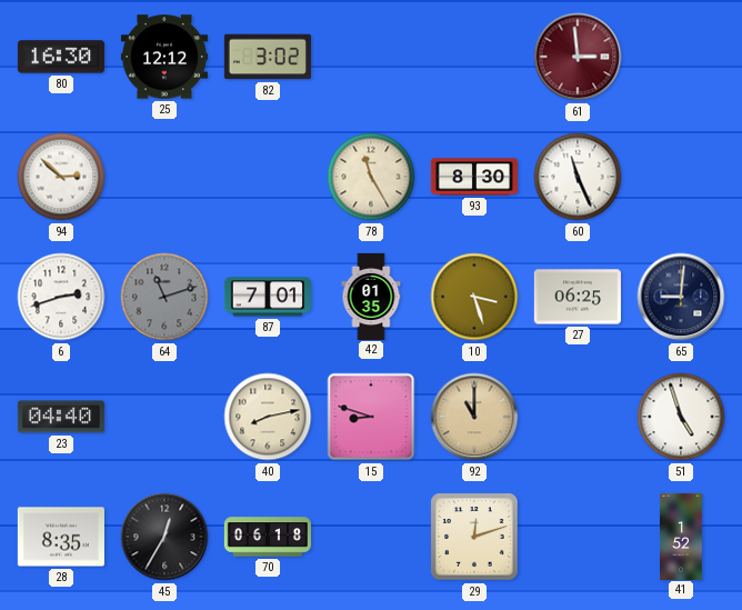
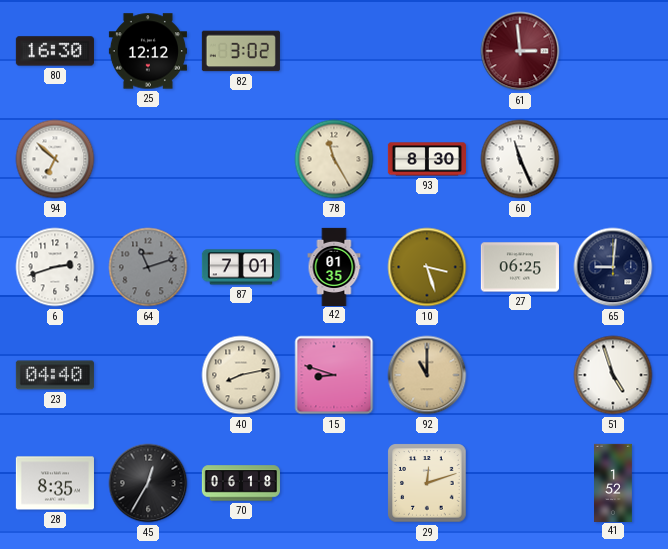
94: 2:52 -> 6:52 (55, 159)
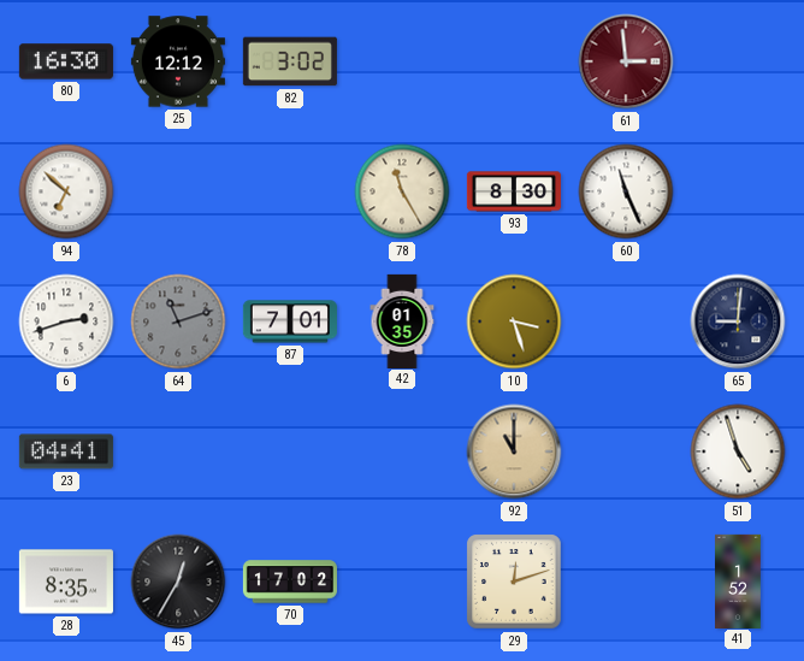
27: 06:25 -> none (520, 267)
23: 04:40 -> 04:41 (66, 452)
40: 8:13 -> none (241, 375)
15: 8:48 -> none (334, 375)
70: 06:18 -> 17:02 (290, 582)
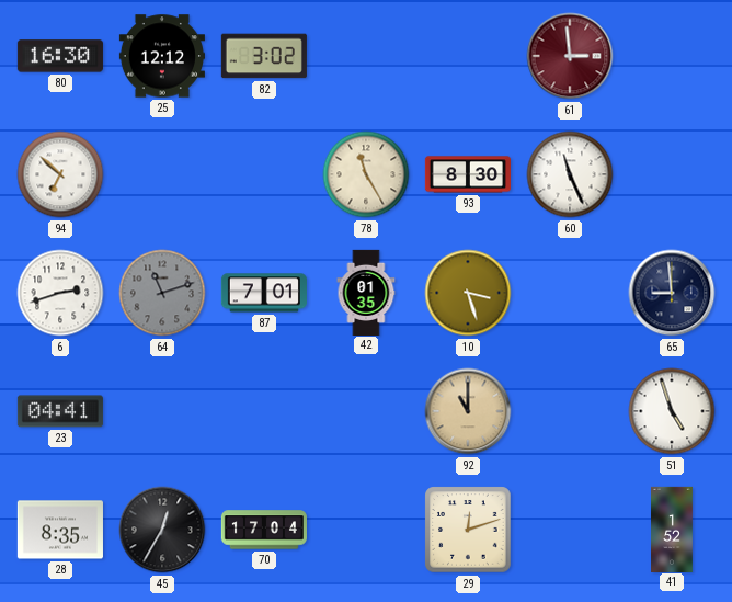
65: 9:01 -> 8:59 (672, 293)
70: 17:02 -> 17:04 (264, 530)
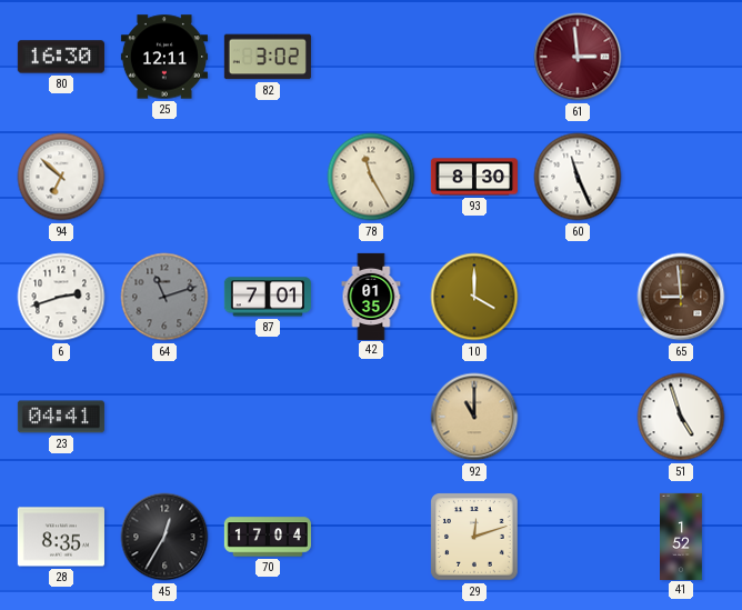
25: 12:12 -> 12:11 (164, 57)
10: 3:27 -> 4:00 (474, 297)
65 dial: navy -> brown (681, 297)
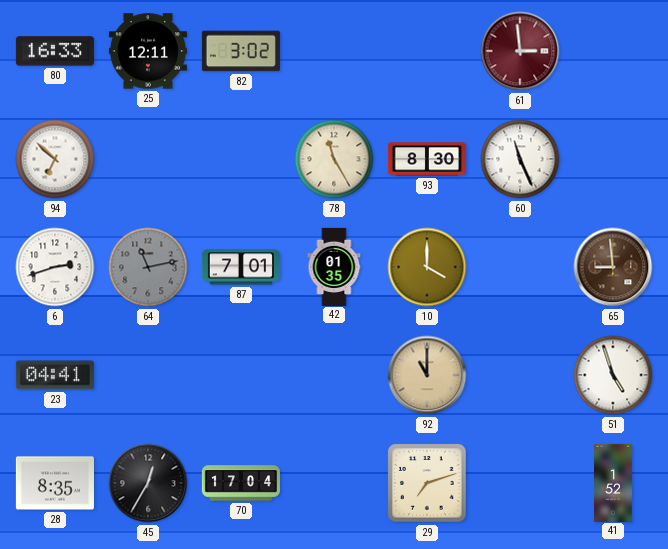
80: 16:30 -> 16:33 (55, 51)
64: 11:12 -> 11:13 (148, 267)
29: 12:12 -> 7:12 (427, 483)
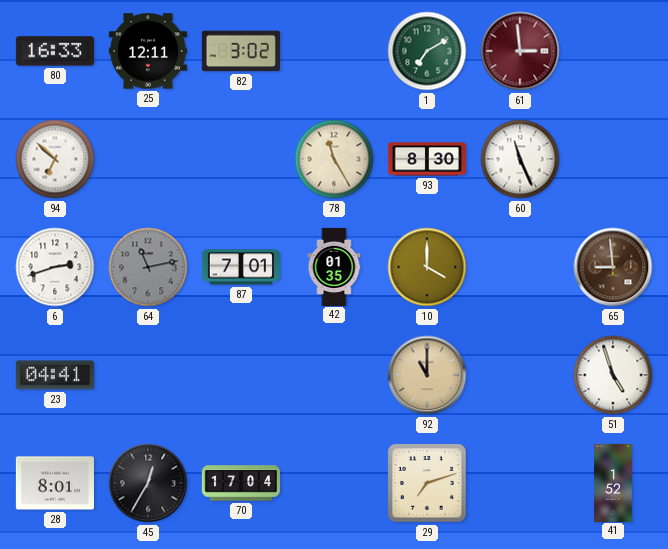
1: none -> 7:10 (427, 51)
28: 8:35 -> 8:01 (55, 483)
